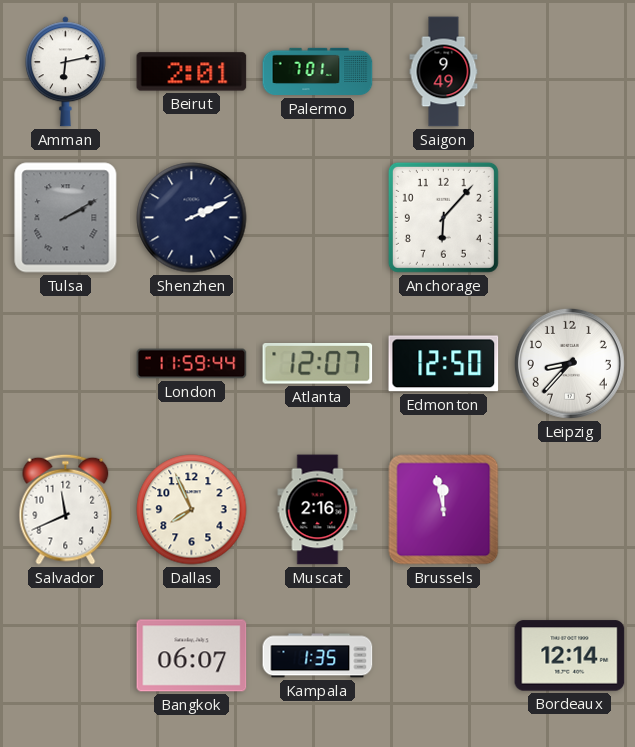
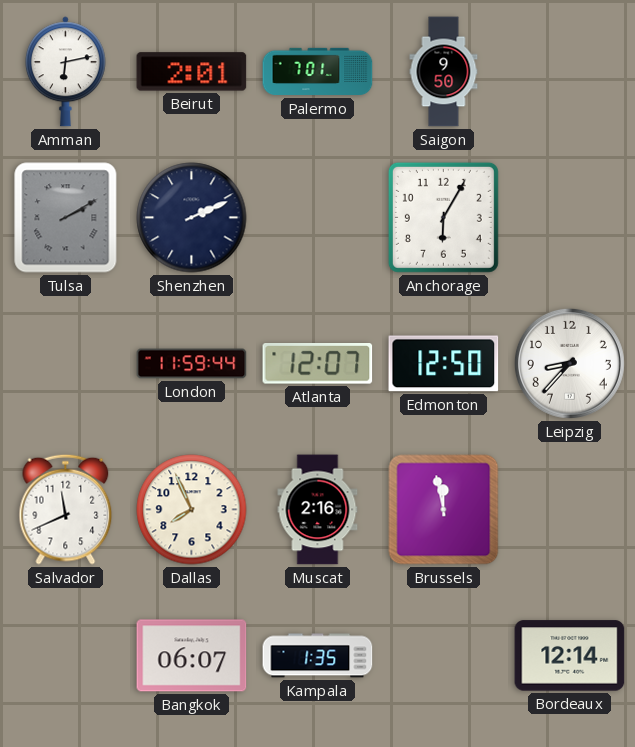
Saigon: 9:49 -> 9:50 (444, 72)
Anchorage: 6:07 -> 6:05 (443, 217)
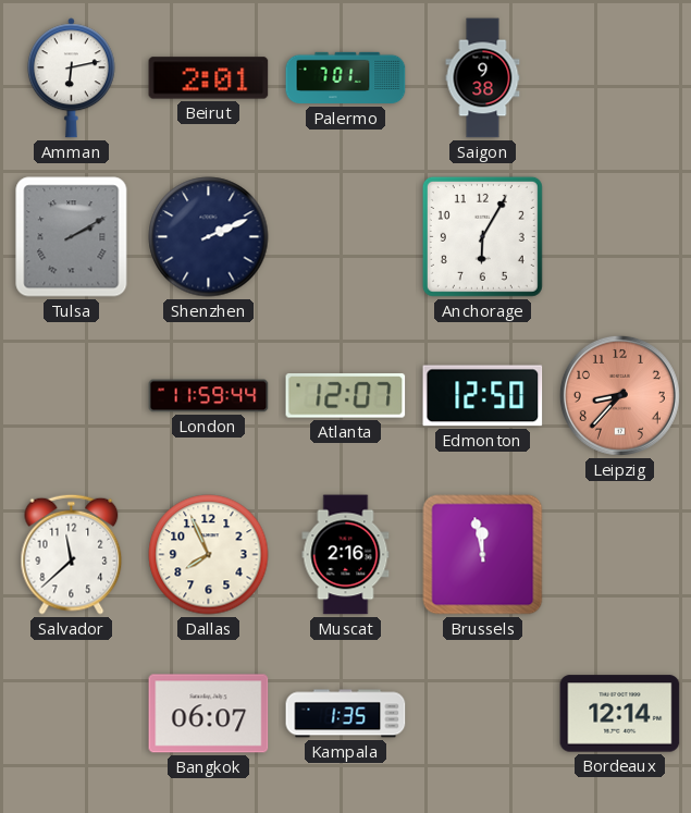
Saigon: 9:50 -> 9:38 (483, 78)
Leipzig dial: white -> salmon (619, 395)
Salvador: 11:41 -> 11:38 (72, 554)
